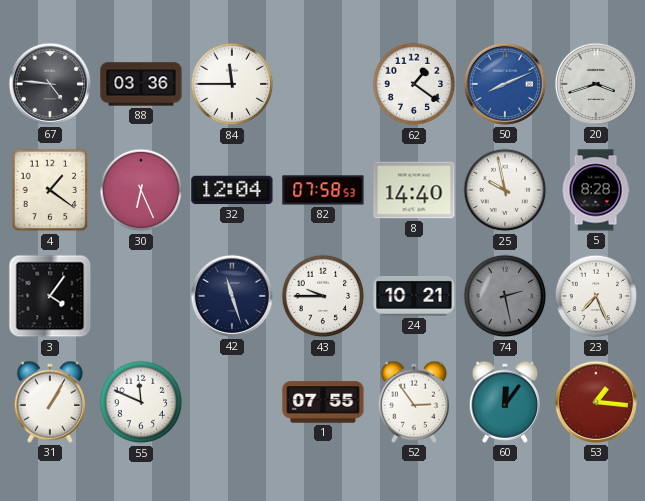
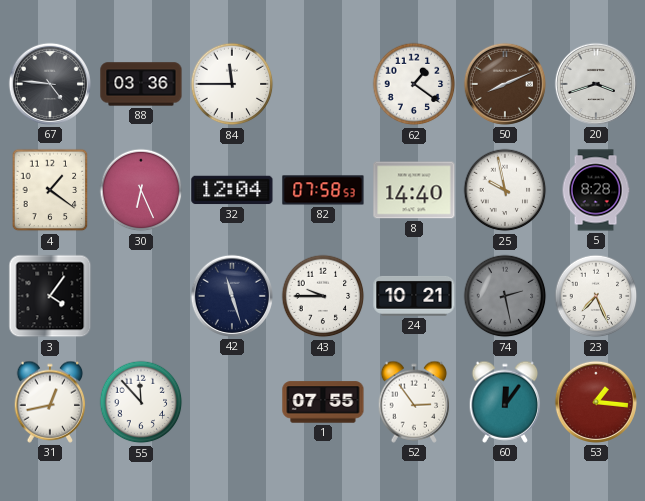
50 dial: blue -> brown (505, 84)
31: 1:05 -> 12:43 (50, 402)
55: 11:49 -> 11:53 (141, 402)
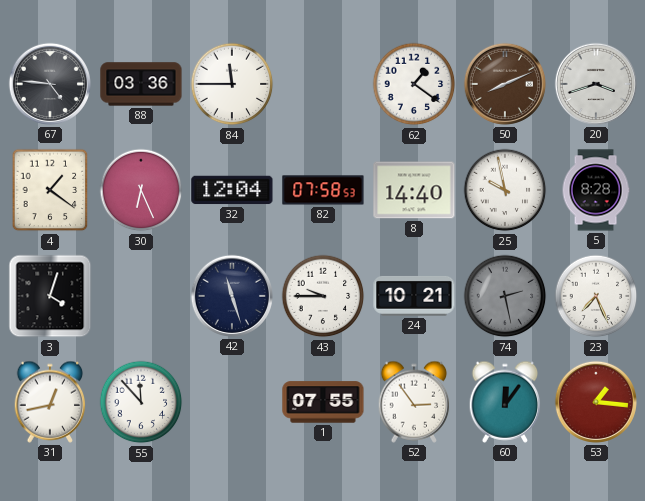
3: 4:06 -> 4:03 (50, 296)
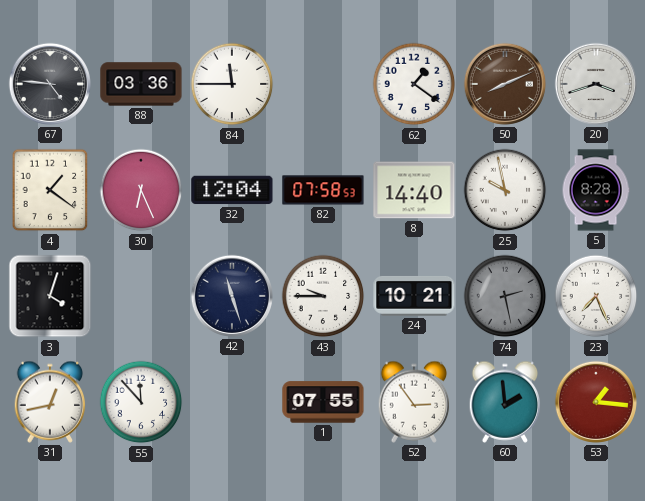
60: 12:06 -> 1:59 (505, 402)
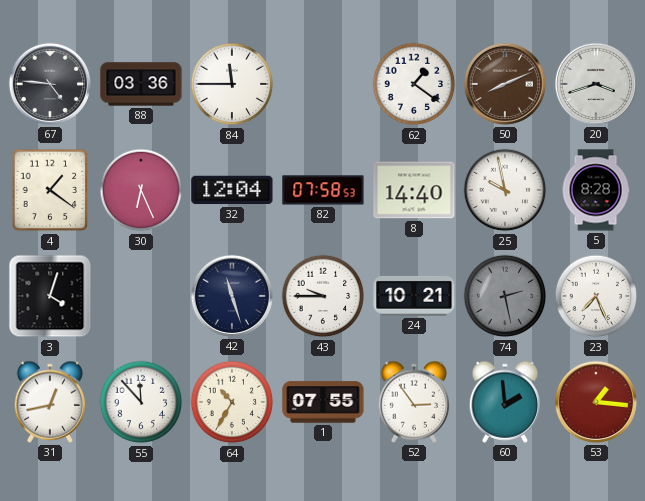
64: none -> 10:35 (232, 402)
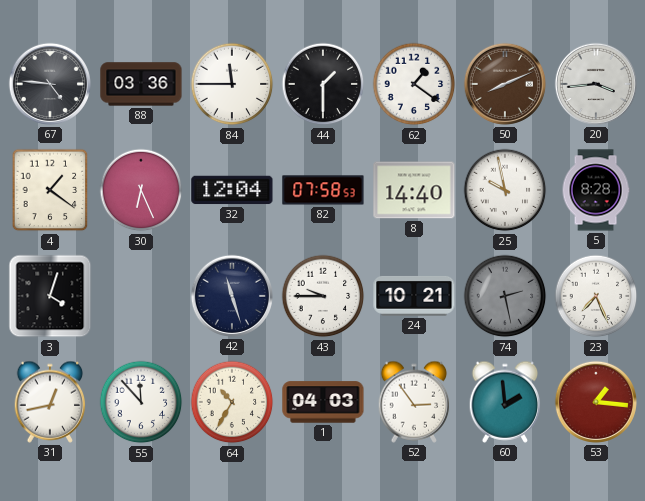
44: none -> 1:30 (323, 84)
20: 3:42 -> 3:44 (596, 84)
1: 07:55 -> 04:03 (323, 402)
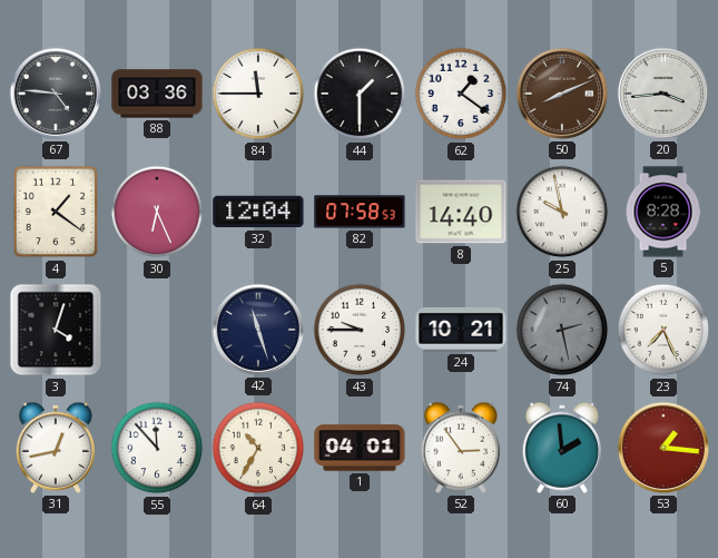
1: 04:03 -> 04:01 (360, 448)
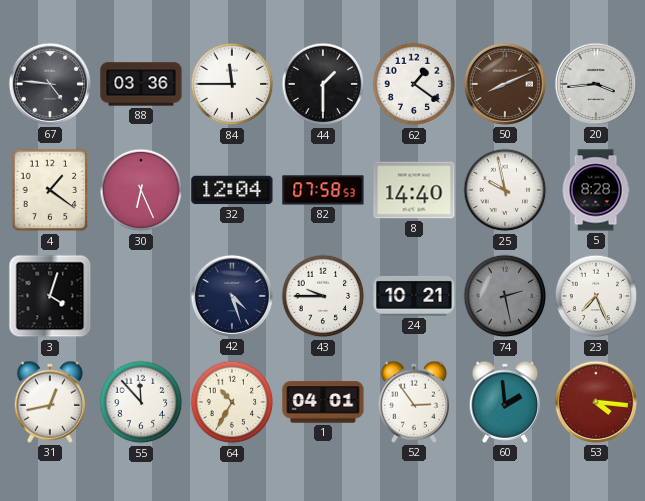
42: 11:27 -> 4:27 (232, 296)
53: 1:16 -> 4:16 (596, 402)
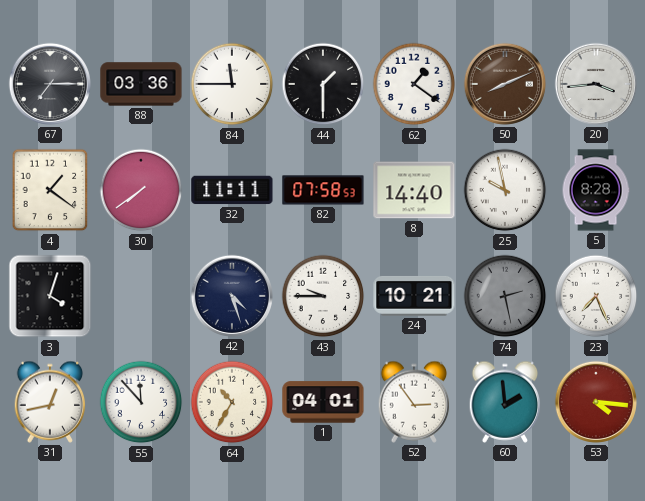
67: 4:46 -> 7:15 (50, 84)
30: 6:26 -> 7:39 (141, 190)
32: 12:04 -> 11:11 (232, 190)
